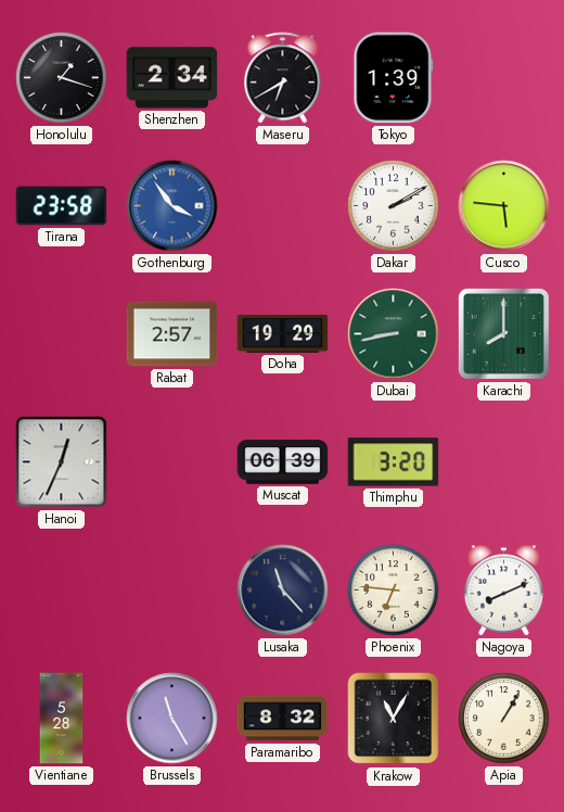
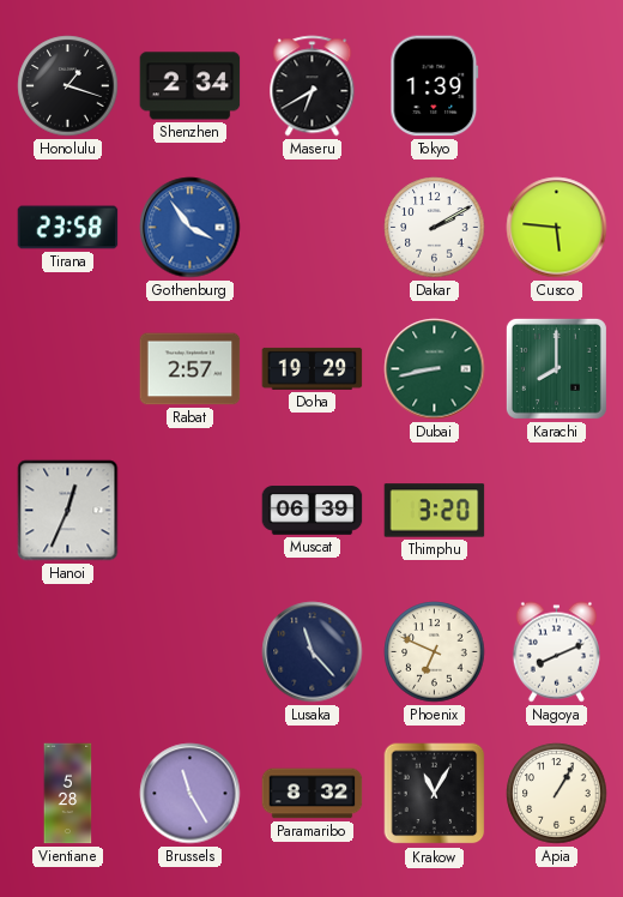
Phoenix: 6:46 -> 6:49 (435, 652)
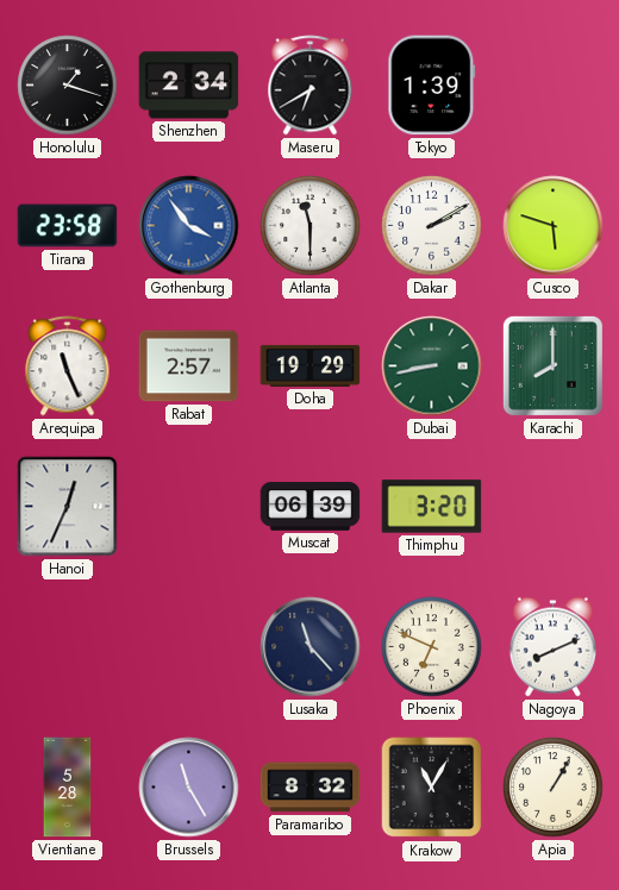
Atlanta: none -> 11:30 (311, 226)
Cusco: 5:46 -> 5:48 (554, 226)
Arequipa: none -> 11:26 (68, 366)
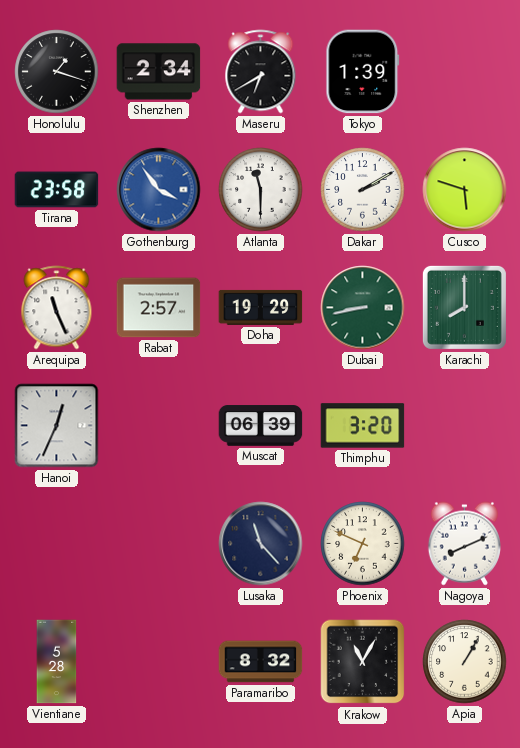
Brussels: 11:25 -> none (189, 788)
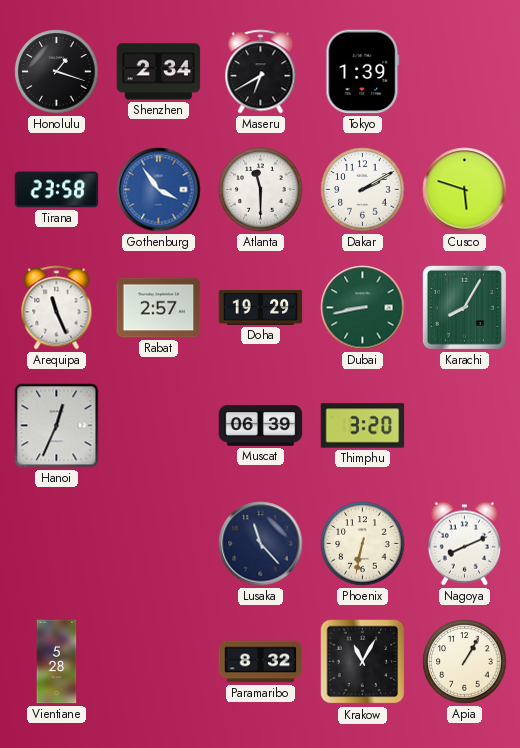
Karachi: 8:00 -> 8:05 (464, 307)
Phoenix: 6:49 -> 6:32 (363, 544)
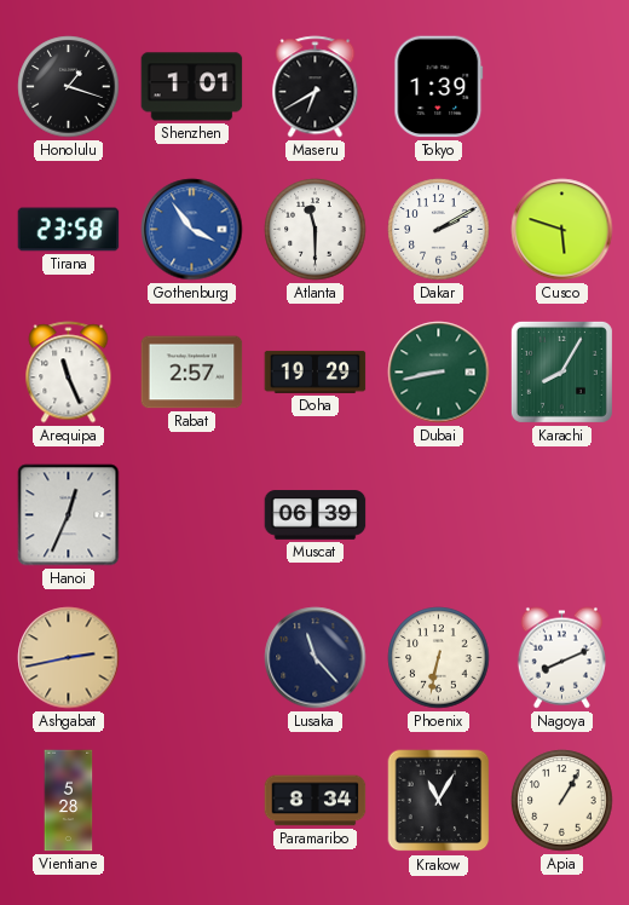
Shenzhen: 2:34 -> 1:01 (192, 87)
Thimphu: 3:20 -> none (363, 426)
Ashgabat: none -> 2:43 (69, 658)
Paramaribo: 8:32 -> 8:34 (316, 801)
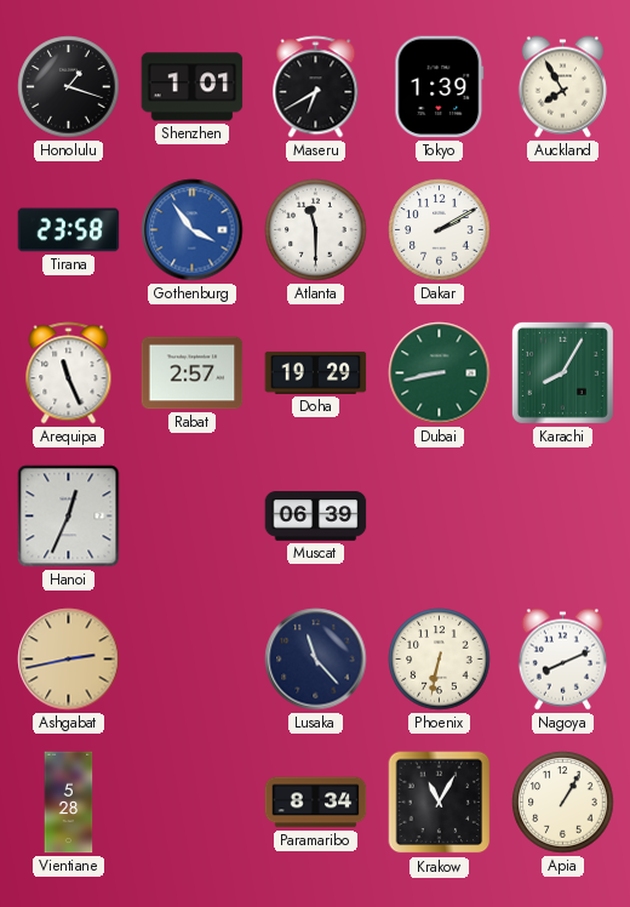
Auckland: none -> 7:55 (562, 87)
Cusco: 5:48 -> none (562, 230)
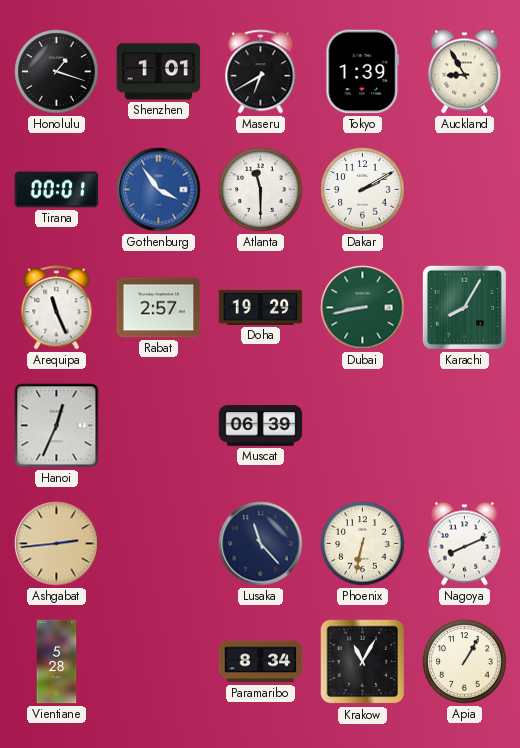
Auckland: 7:55 -> 8:55 (464, 72)
Tirana: 23:58 -> 00:01 (57, 190)
Ashgabat: 2:43 -> 2:44 (57, 544)
